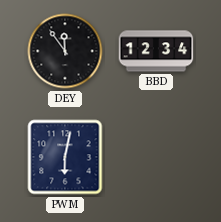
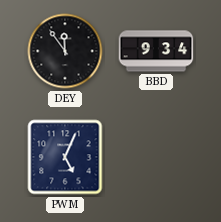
BBD: 12:34 -> 9:34 (156, 51)
PWM: 6:02 -> 5:04 (65, 157)
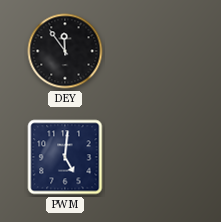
BBD: 9:34 -> none (156, 51)
PWM: 5:04 -> 5:01 (65, 157)
